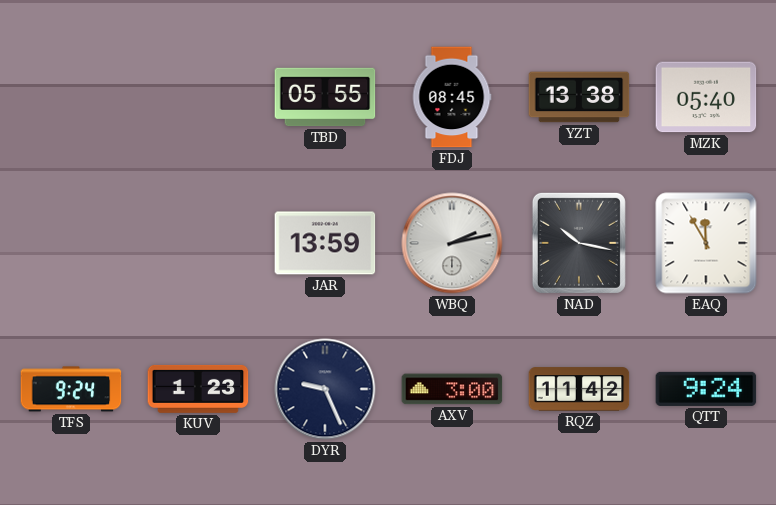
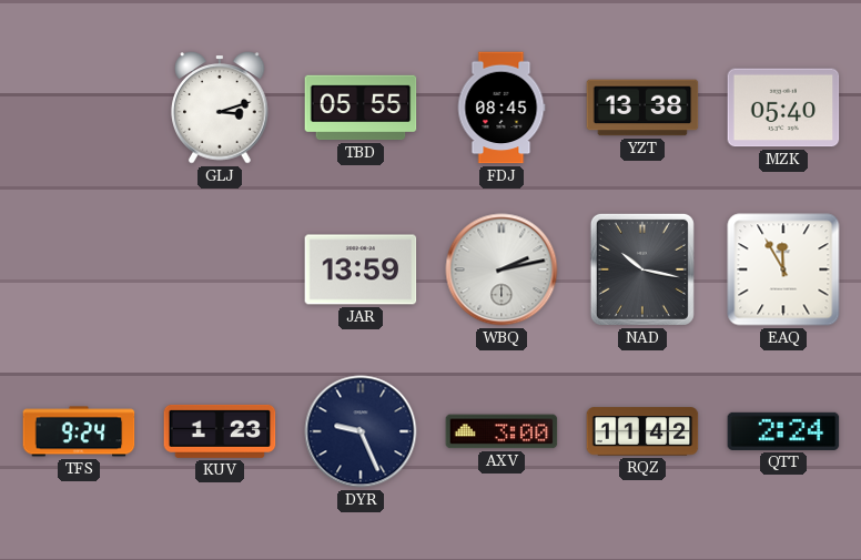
GLJ: none -> 3:12 (220, 108)
QTT: 9:24 -> 2:24 (783, 431)
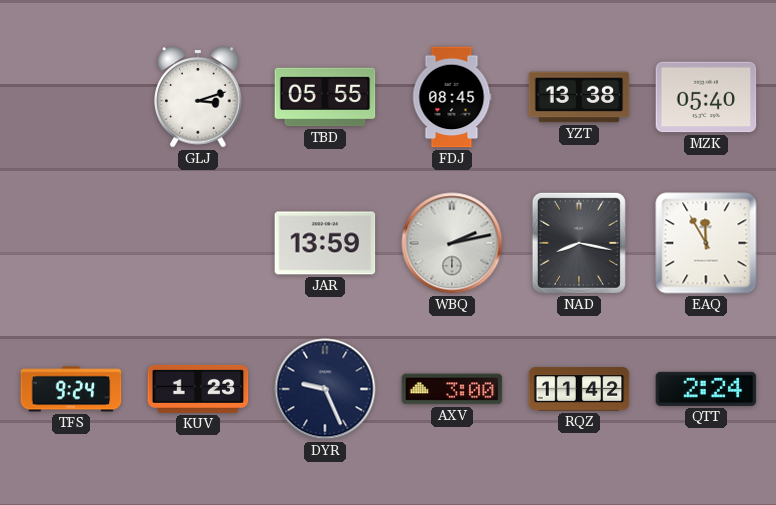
NAD: 10:17 -> 8:17 (579, 243)
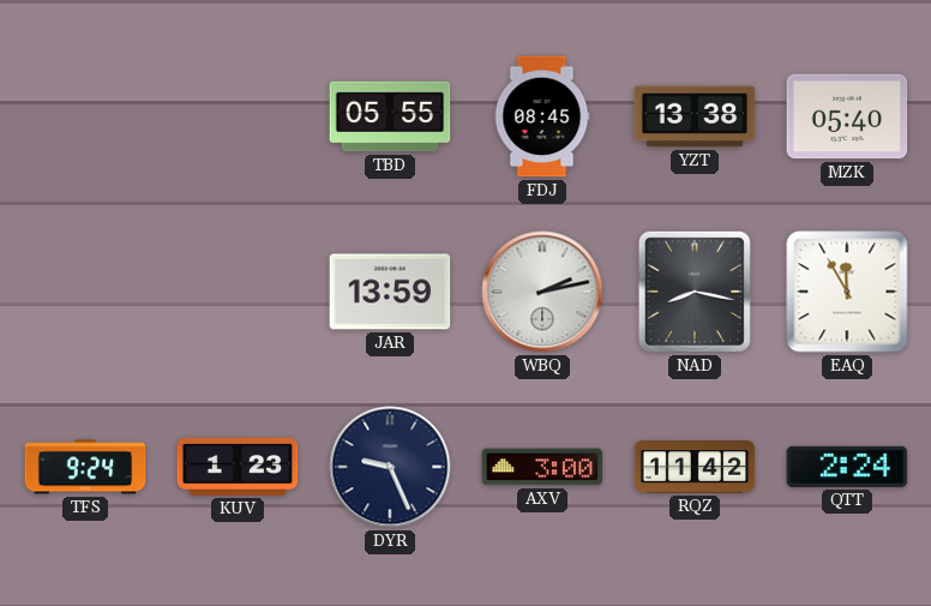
GLJ: 3:12 -> none (198, 97)
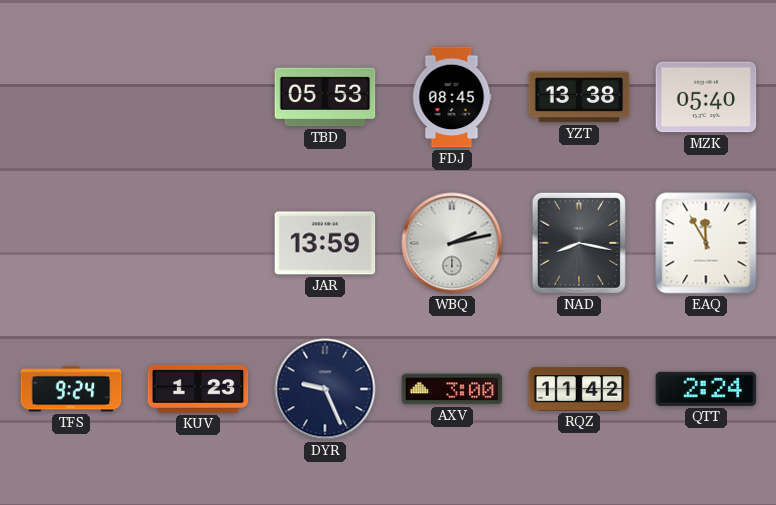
TBD: 05:55 -> 05:53 (325, 97)
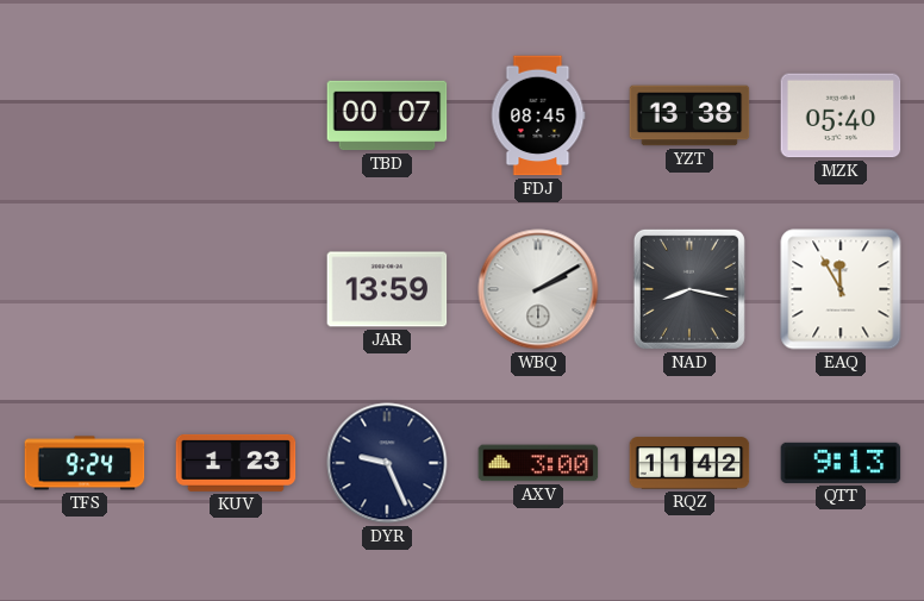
TBD: 05:53 -> 00:07 (387, 115)
WBQ: 2:13 -> 2:10 (538, 289)
QTT: 2:24 -> 9:13 (841, 463)
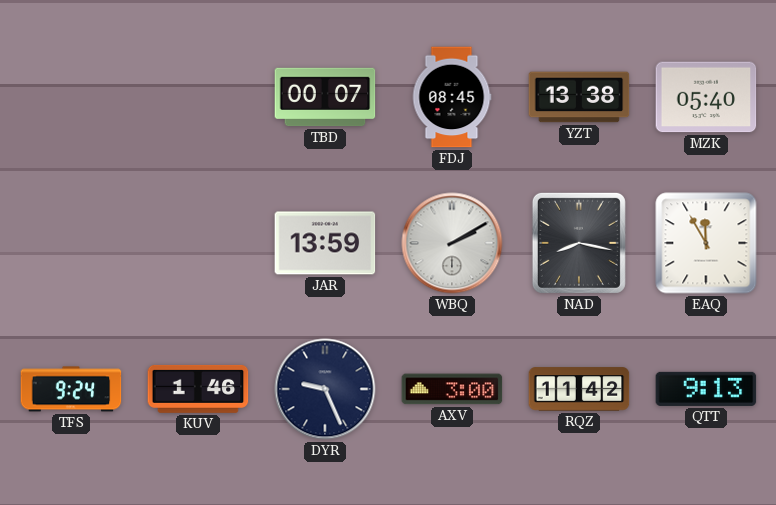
KUV: 1:23 -> 1:46 (198, 389)
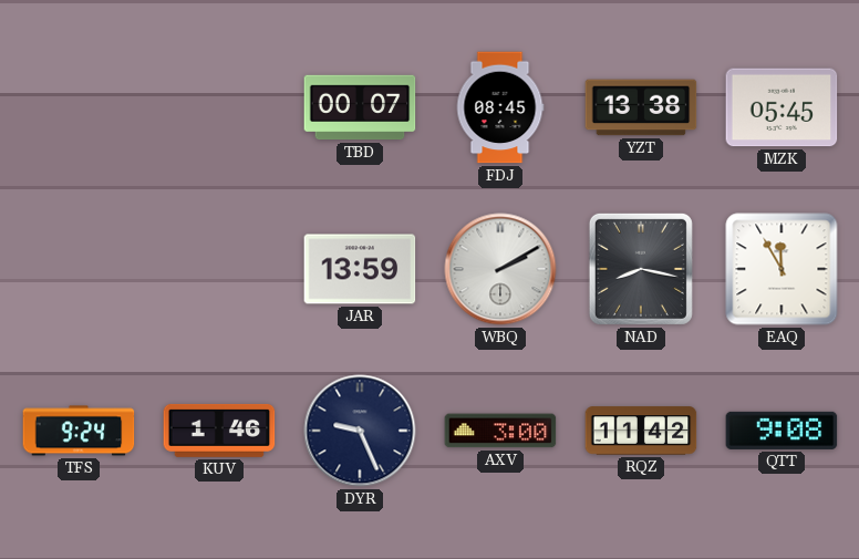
MZK: 05:40 -> 05:45 (782, 107)
QTT: 9:13 -> 9:08 (782, 431)
